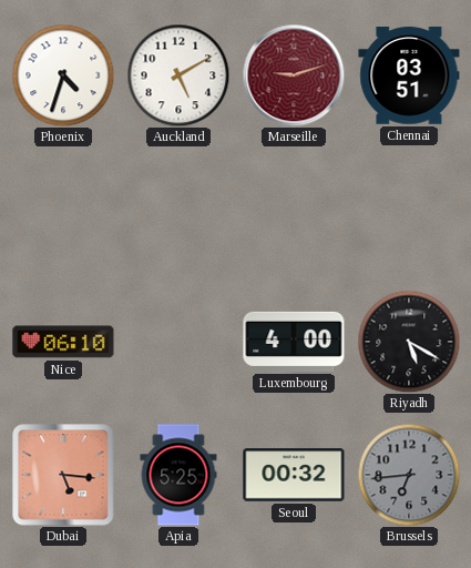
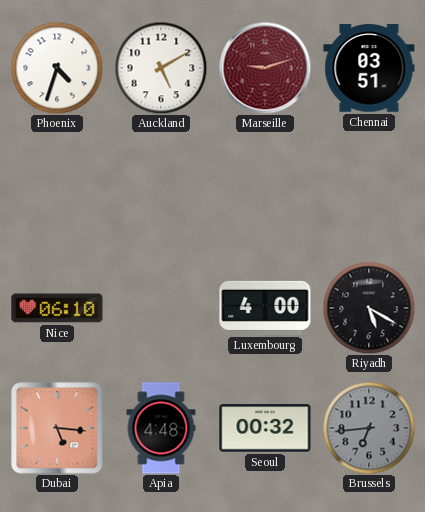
Apia: 5:25 -> 4:48 (161, 428)
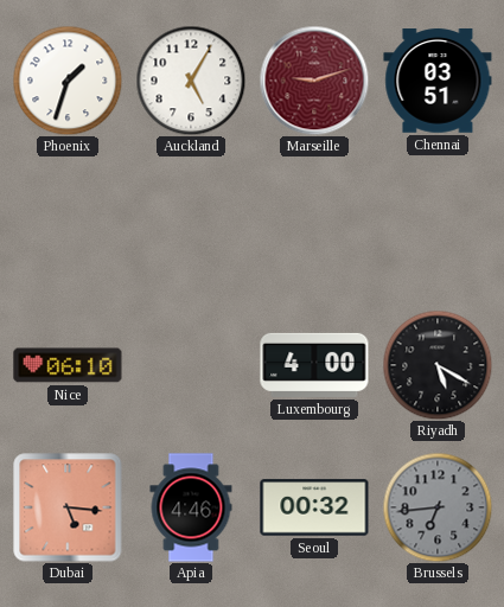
Phoenix: 4:33 -> 1:33 (68, 81)
Auckland: 5:10 -> 5:05 (191, 81)
Apia: 4:48 -> 4:46 (191, 507)
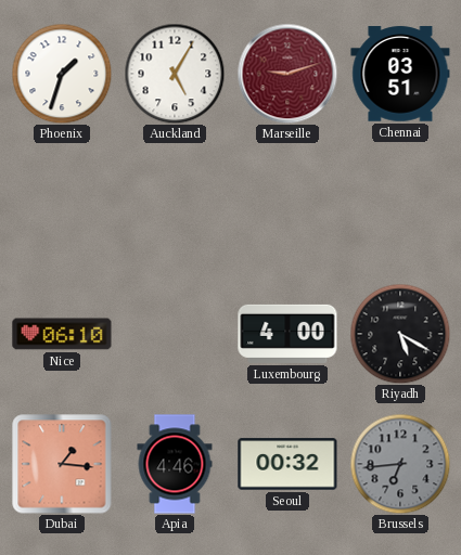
Dubai: 5:16 -> 1:16 (62, 464)
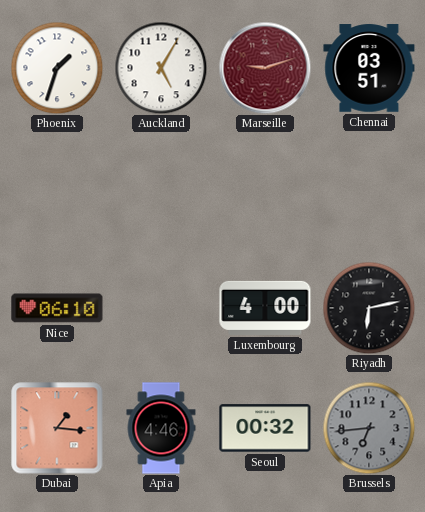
Riyadh: 5:20 -> 6:13 (369, 308)
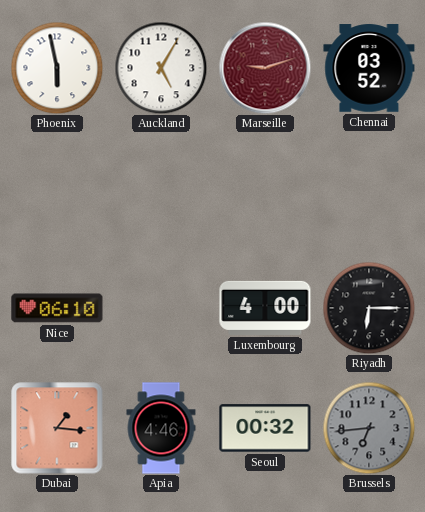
Phoenix: 1:33 -> 5:58 (57, 68)
Chennai: 03:51 -> 03:52 (369, 68)
Riyadh: 6:13 -> 6:15 (369, 308)
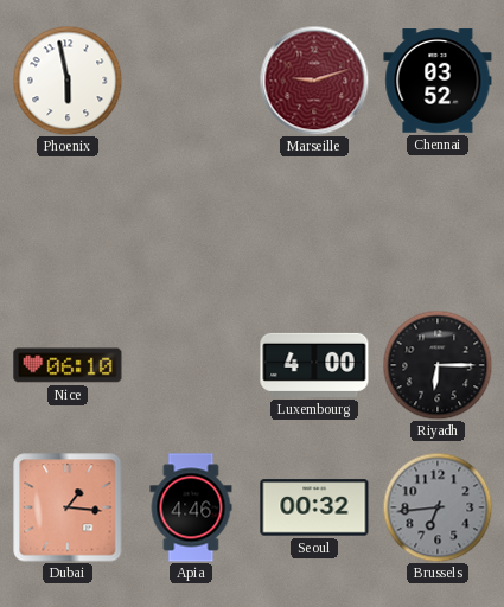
Auckland: 5:05 -> none (161, 68)
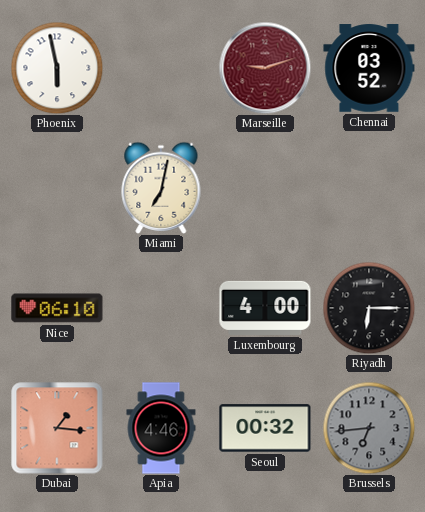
Miami: none -> 7:02 (161, 188)
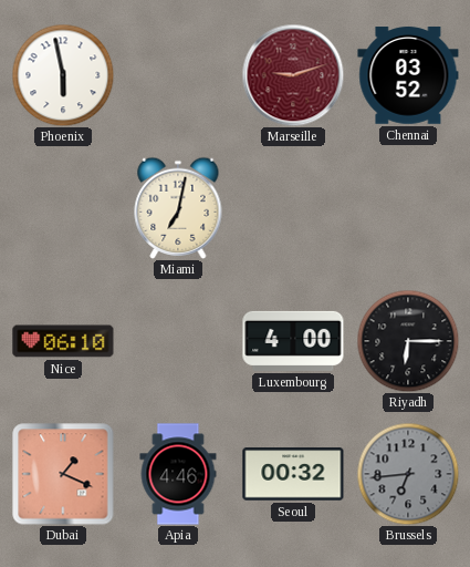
Dubai: 1:16 -> 1:19 (63, 474)
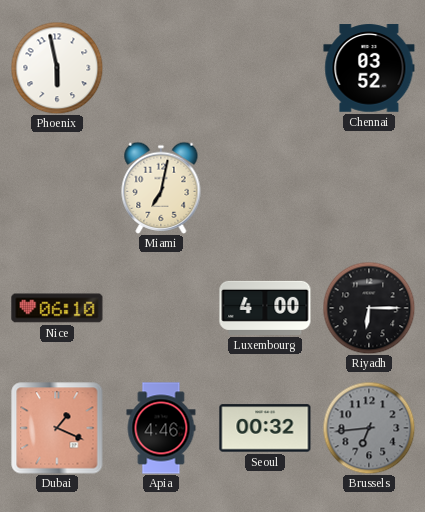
Marseille: 9:12 -> none (293, 75)
